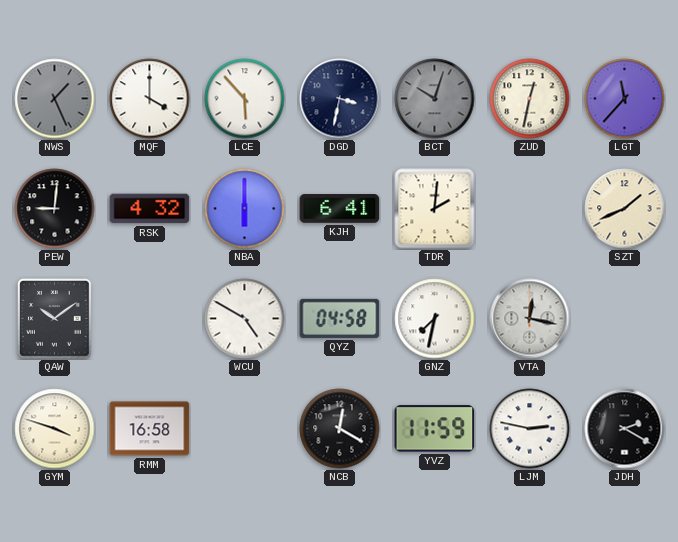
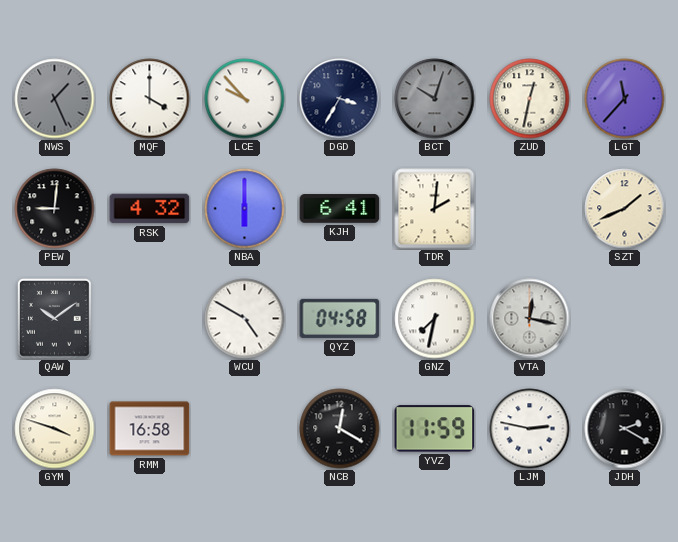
LCE: 5:53 -> 9:53 (245, 99)
DGD: 3:32 -> 3:35 (340, 99)
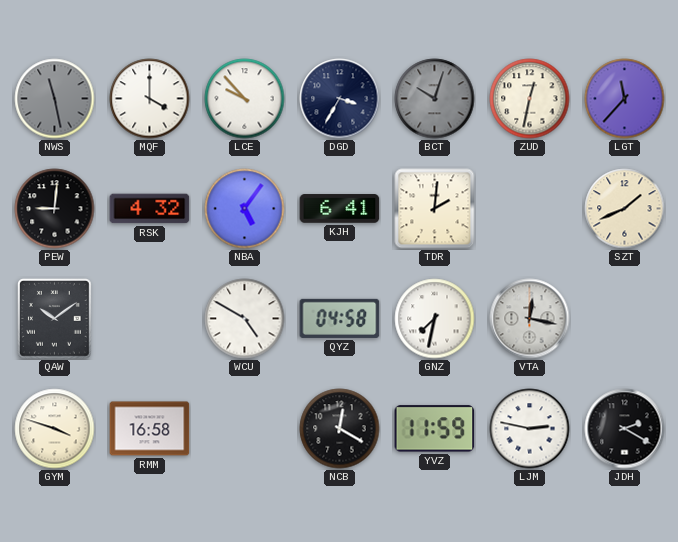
NWS: 1:26 -> 11:28 (55, 99)
NBA: 6:00 -> 5:06 (245, 209)
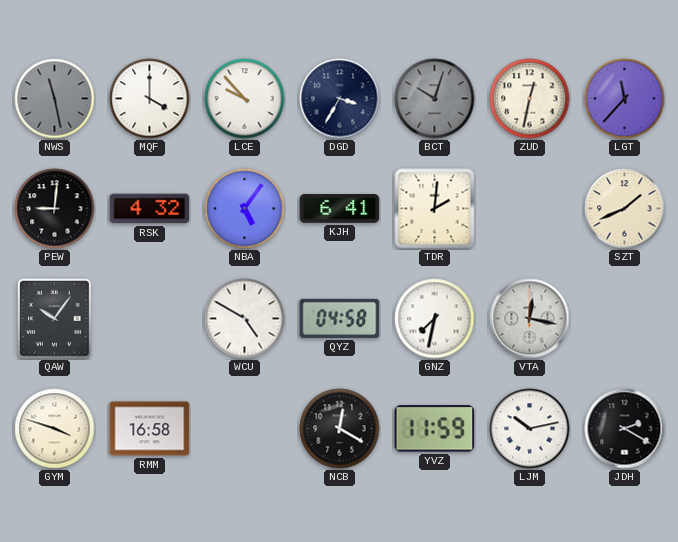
QAW: 10:09 -> 10:06 (55, 319)
LJM: 2:47 -> 10:13 (530, 429)
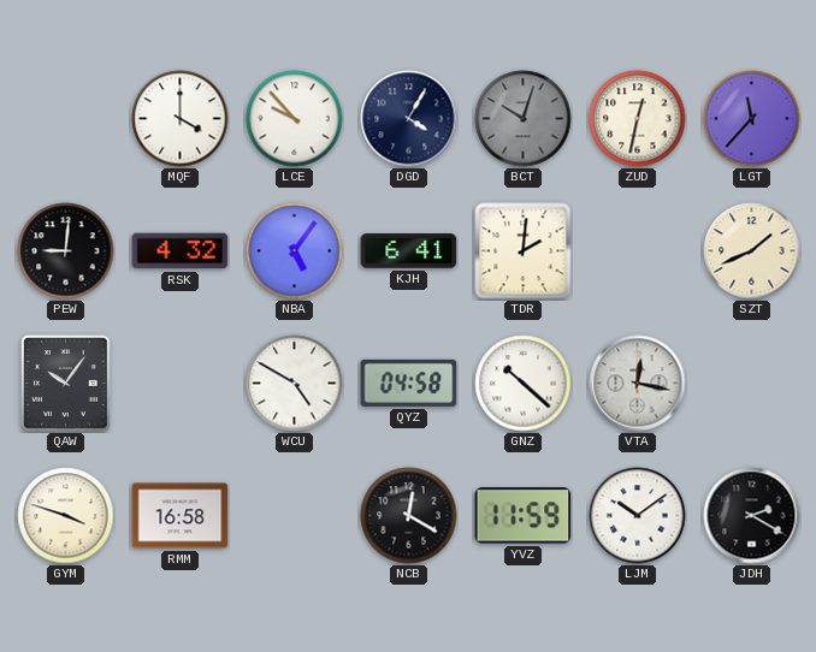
NWS: 11:28 -> none (55, 99)
DGD: 3:35 -> 4:05 (409, 119)
GNZ: 7:32 -> 10:22 (524, 384)
LJM: 10:13 -> 10:09 (638, 516)
